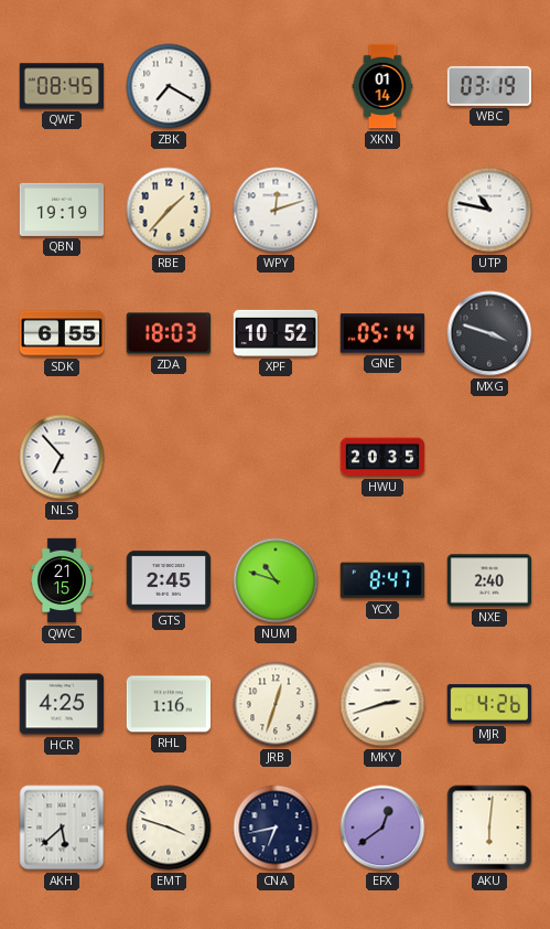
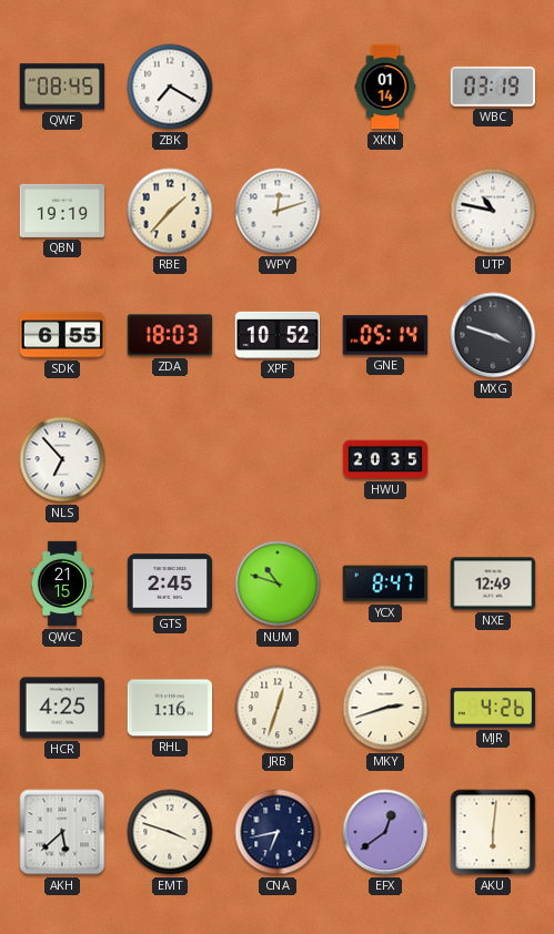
NXE: 2:40 -> 12:49 (493, 583)
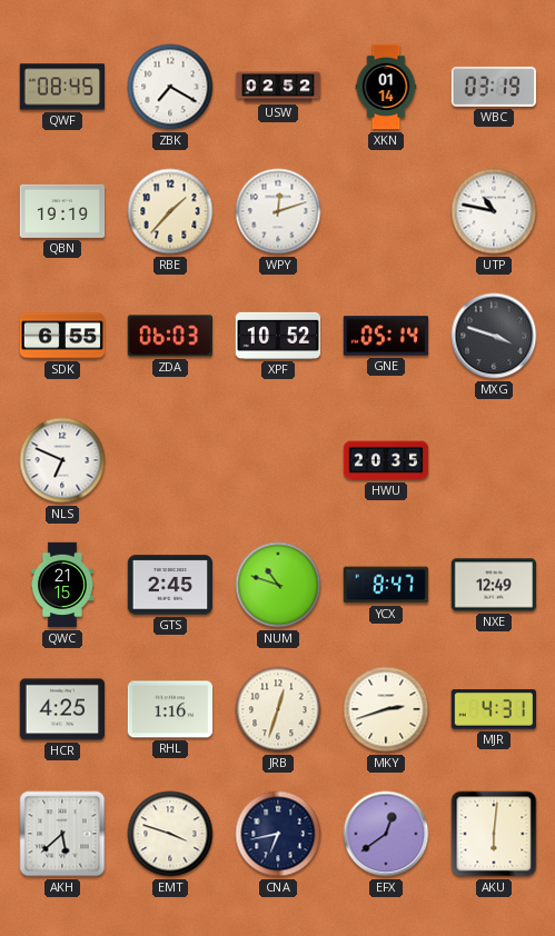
USW: none -> 02:52 (278, 87)
ZDA: 18:03 -> 06:03 (170, 336)
NLS: 6:53 -> 6:49 (62, 460)
MJR: 4:26 -> 4:31 (493, 709)
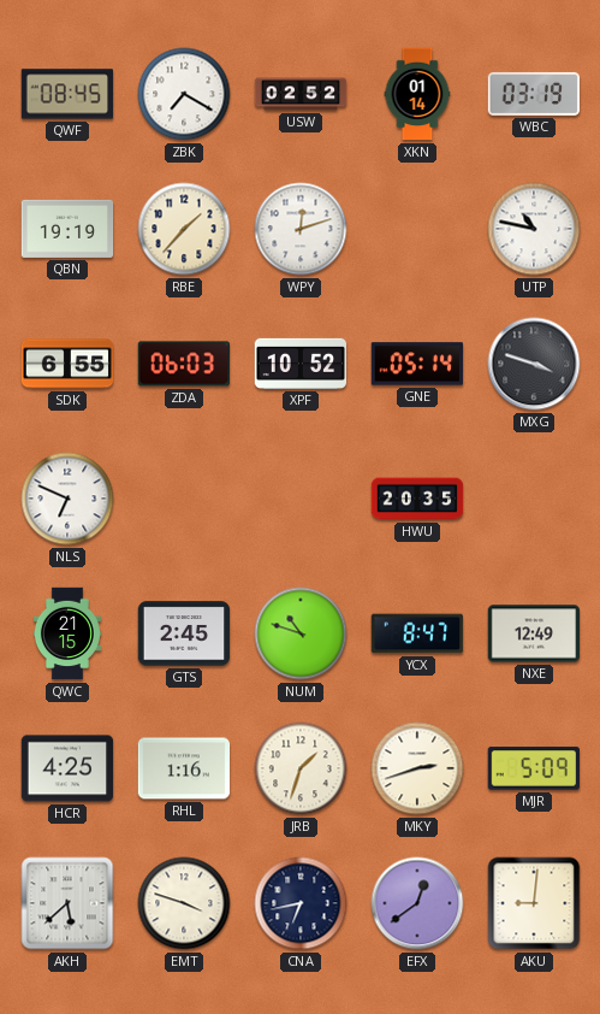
JRB: 12:33 -> 1:33 (301, 768)
MJR: 4:31 -> 5:09 (533, 768)
AKU: 6:01 -> 9:01 (534, 903)
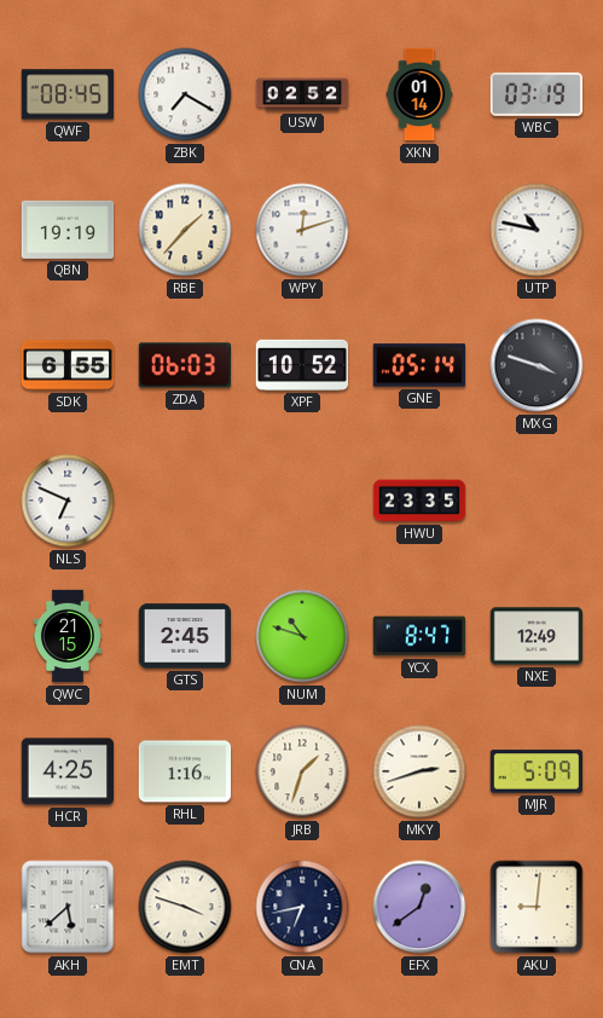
HWU: 20:35 -> 23:35 (419, 501)
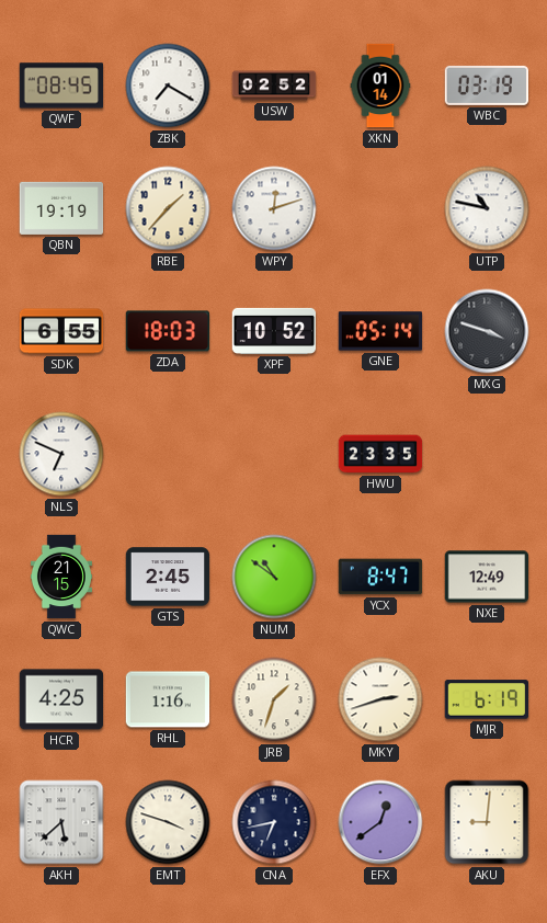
ZDA: 06:03 -> 18:03 (168, 331)
NUM: 10:48 -> 10:51 (274, 577)
MJR: 5:09 -> 6:19 (486, 699)
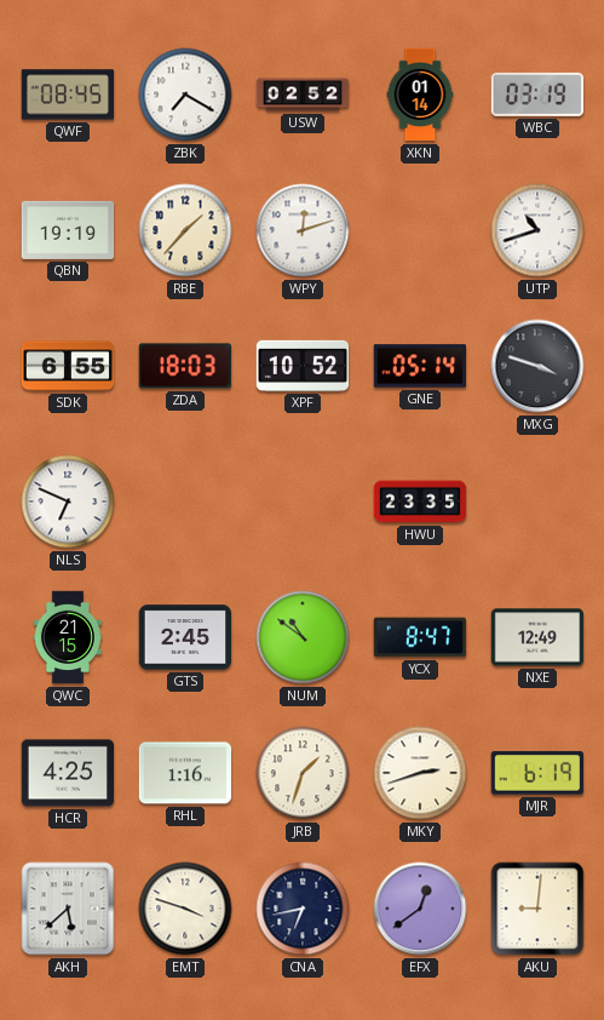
UTP: 10:47 -> 10:42 (537, 230)
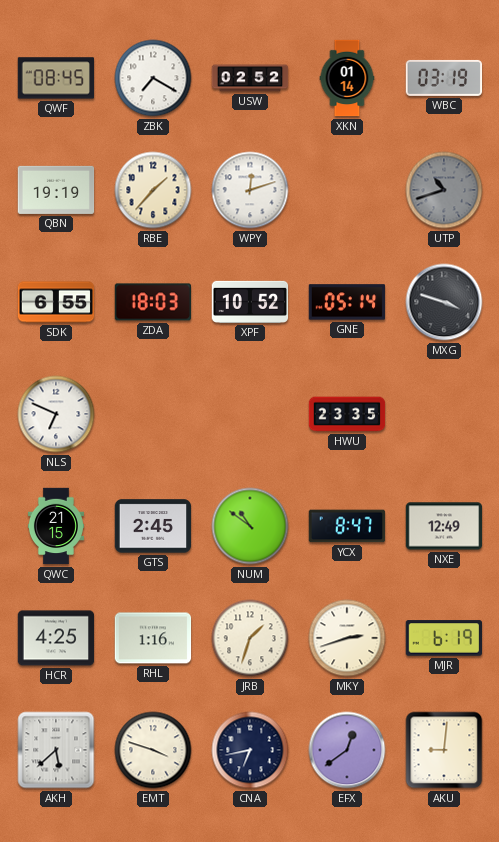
UTP dial: white -> grey (444, 190)
